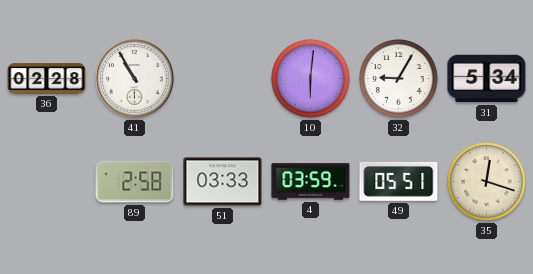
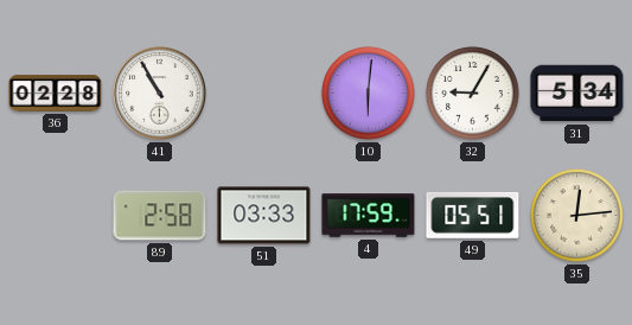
4: 03:59 -> 17:59 (369, 216)
35: 12:18 -> 12:14 (577, 216)
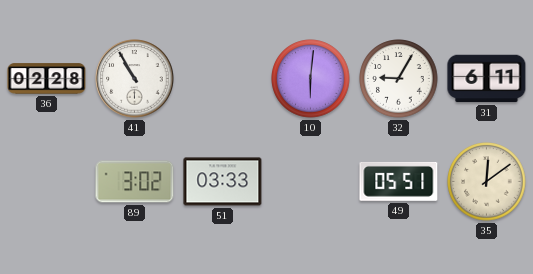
31: 5:34 -> 6:11 (487, 79)
89: 2:58 -> 3:02 (135, 182)
4: 17:59 -> none (369, 216)
35: 12:14 -> 12:09 (487, 182)
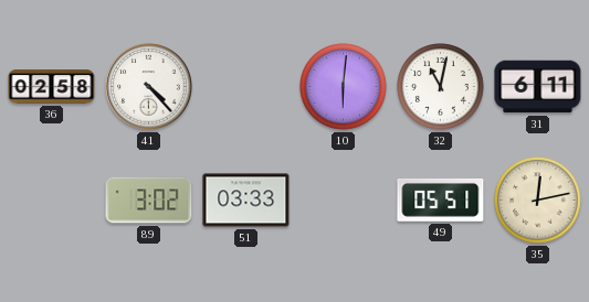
36: 02:28 -> 02:58 (52, 87)
41: 10:55 -> 4:23 (149, 87)
32: 9:05 -> 11:02 (441, 87)
35: 12:09 -> 12:13 (538, 201)
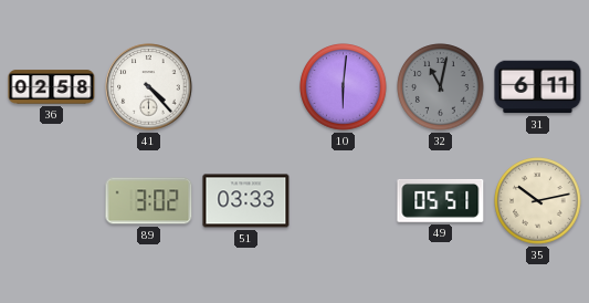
32 dial: white -> grey (441, 87)
35: 12:13 -> 10:13 (538, 201)
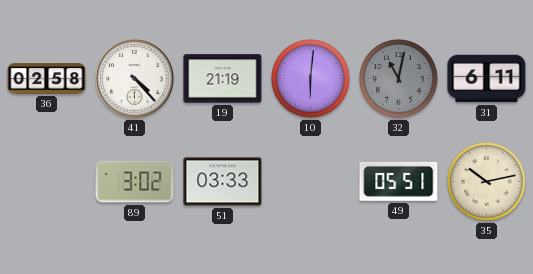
19: none -> 21:19 (223, 79)
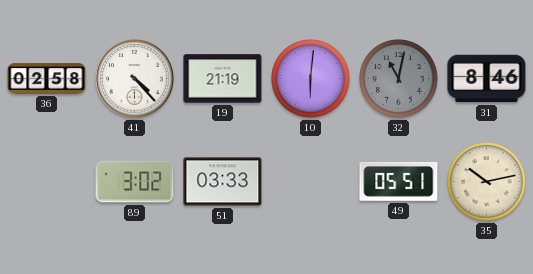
31: 6:11 -> 8:46 (487, 79)
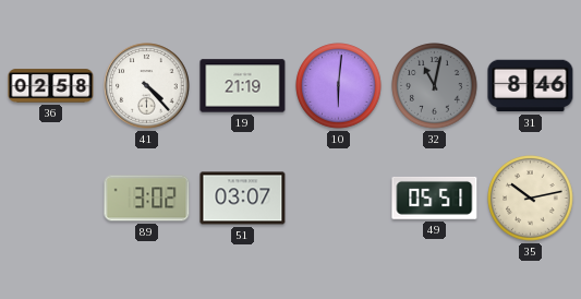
51: 03:33 -> 03:07 (243, 199)
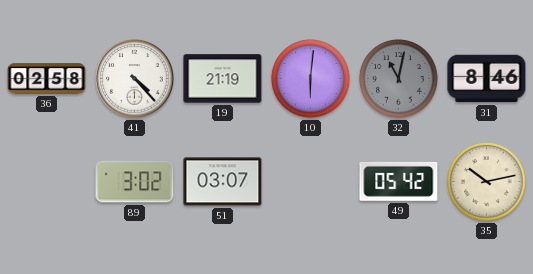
49: 05:51 -> 05:42 (399, 181)
